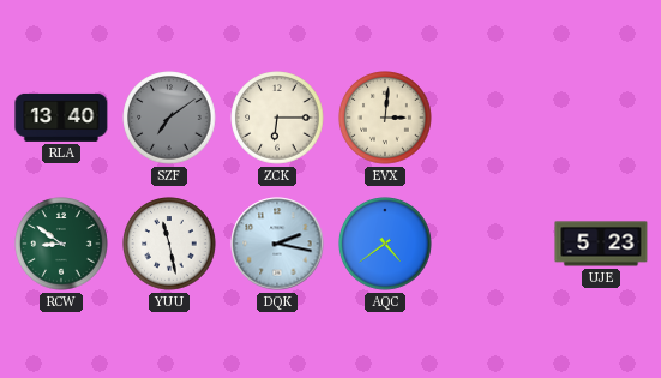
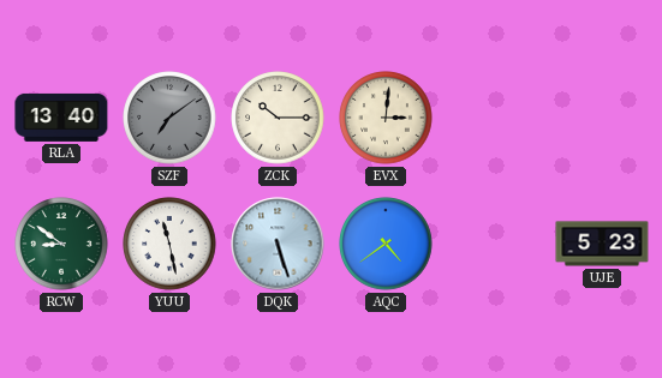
ZCK: 6:15 -> 10:15 (278, 118)
DQK: 2:17 -> 5:27 (278, 244)
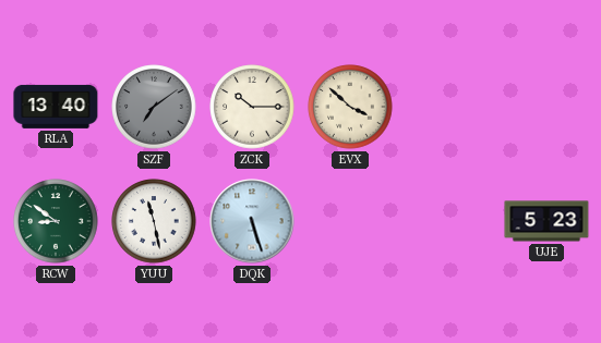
EVX: 3:01 -> 3:52 (350, 107)
AQC: 4:39 -> none (386, 244)
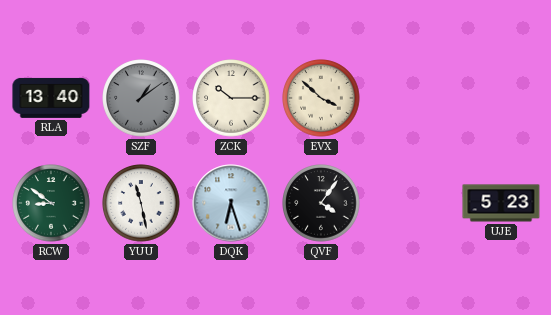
SZF: 7:09 -> 1:09 (141, 98)
DQK: 5:27 -> 6:27 (231, 203)
QVF: none -> 4:06 (321, 203)
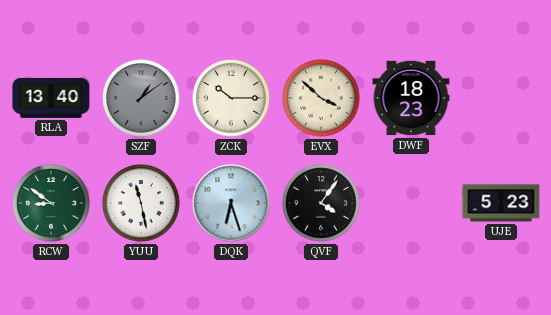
DWF: none -> 18:23 (411, 98)
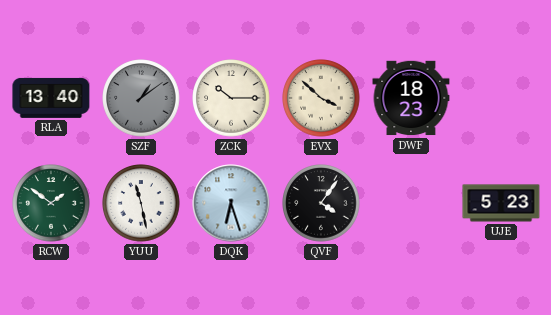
RCW: 8:51 -> 1:51 (51, 203)
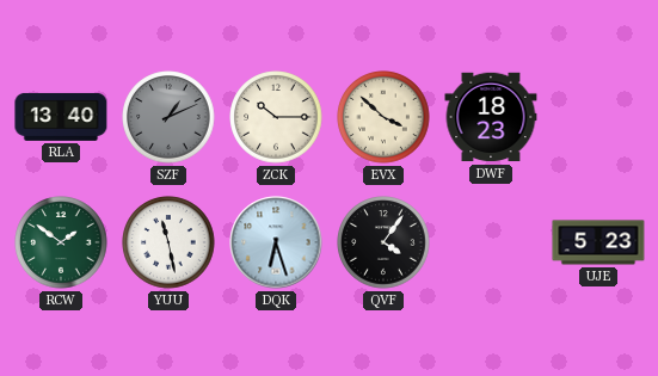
SZF: 1:09 -> 1:11 (168, 117)
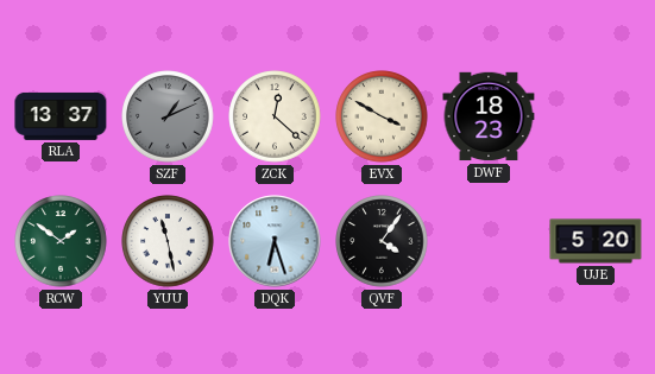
RLA: 13:40 -> 13:37 (61, 116)
ZCK: 10:15 -> 12:22 (275, 116)
EVX: 3:52 -> 3:50 (382, 116)
UJE: 5:23 -> 5:20 (596, 241)
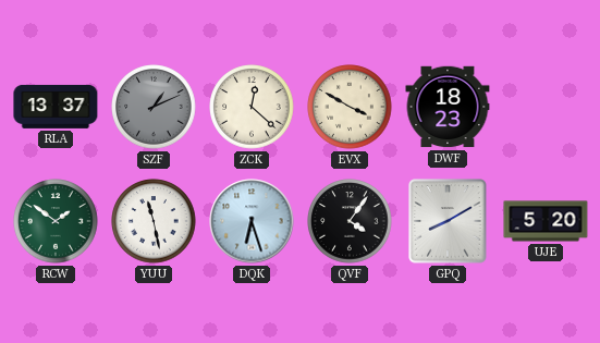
GPQ: none -> 8:10 (448, 221)
